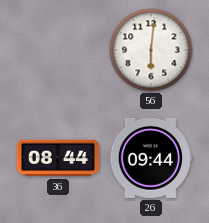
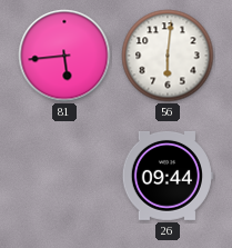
81: none -> 5:44 (64, 56)
36: 08:44 -> none (57, 158)
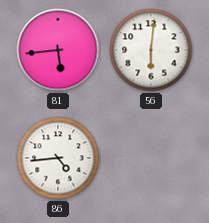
86: none -> 4:44 (58, 158)
26: 09:44 -> none (168, 176)
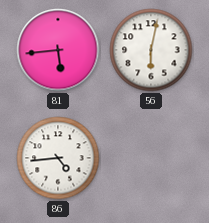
56: 6:01 -> 6:02 (151, 50)
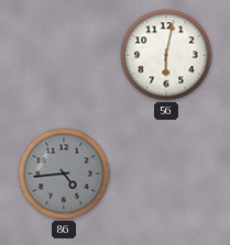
81: 5:44 -> none (58, 50)
86 dial: white -> grey (64, 174)
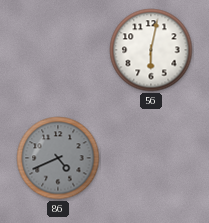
86: 4:44 -> 4:41 (58, 158)
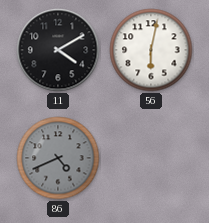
11: none -> 4:10 (58, 50)
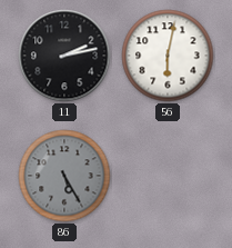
11: 4:10 -> 2:13 (64, 56)
86: 4:41 -> 5:25 (64, 176)
